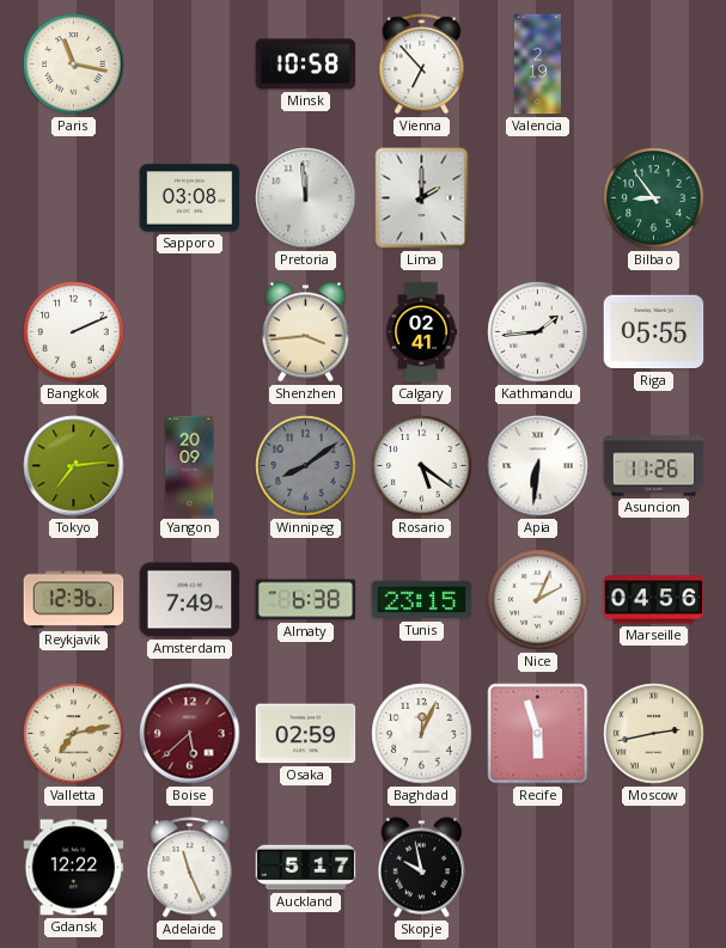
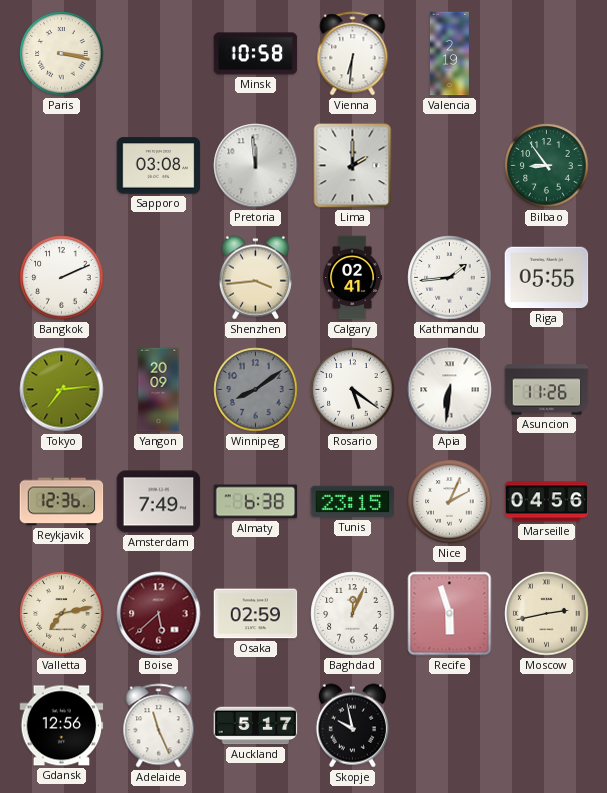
Paris: 11:17 -> 3:17 (62, 54)
Vienna: 6:53 -> 6:31 (353, 54)
Gdansk: 12:22 -> 12:56 (62, 726)
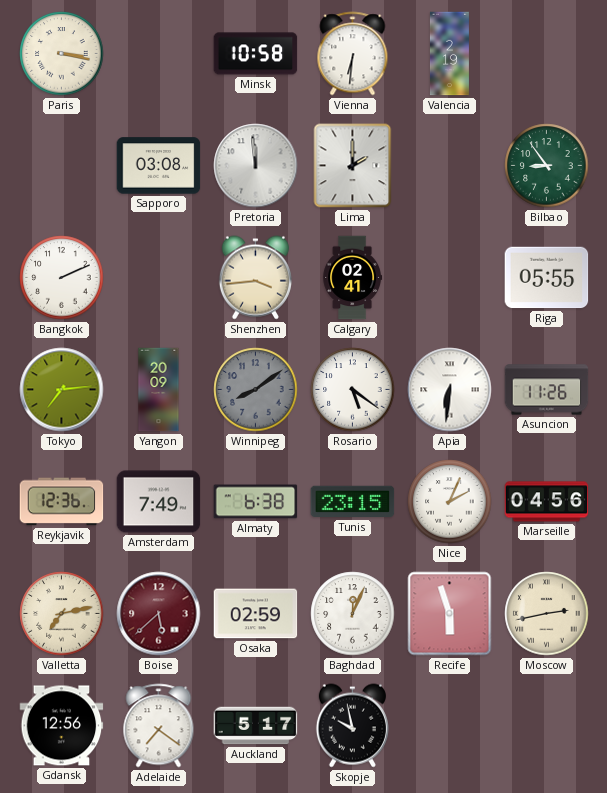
Kathmandu: 1:44 -> none (450, 278)
Adelaide: 11:26 -> 7:21 (159, 726)
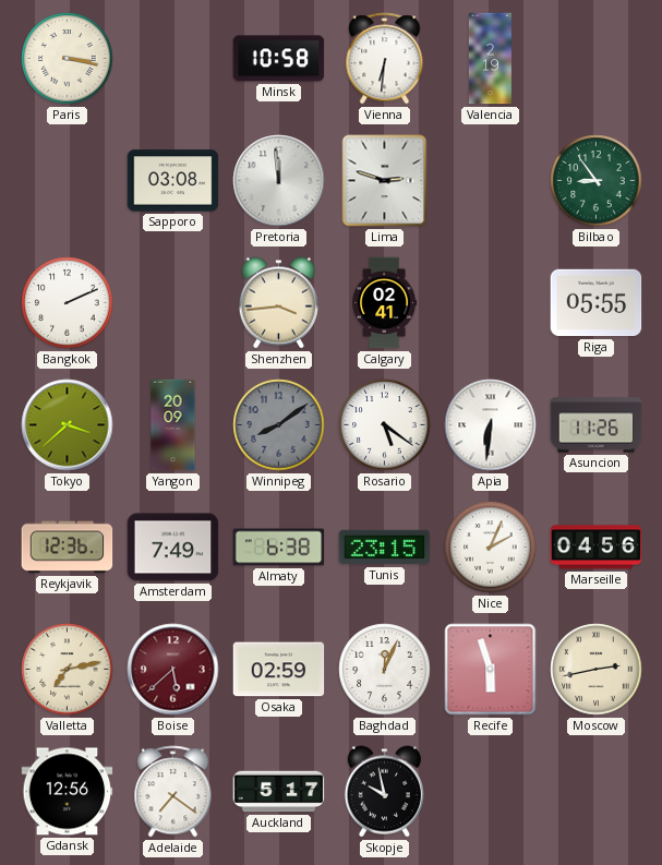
Lima: 2:00 -> 2:48 (385, 181)
Tokyo: 7:14 -> 3:38 (68, 425)
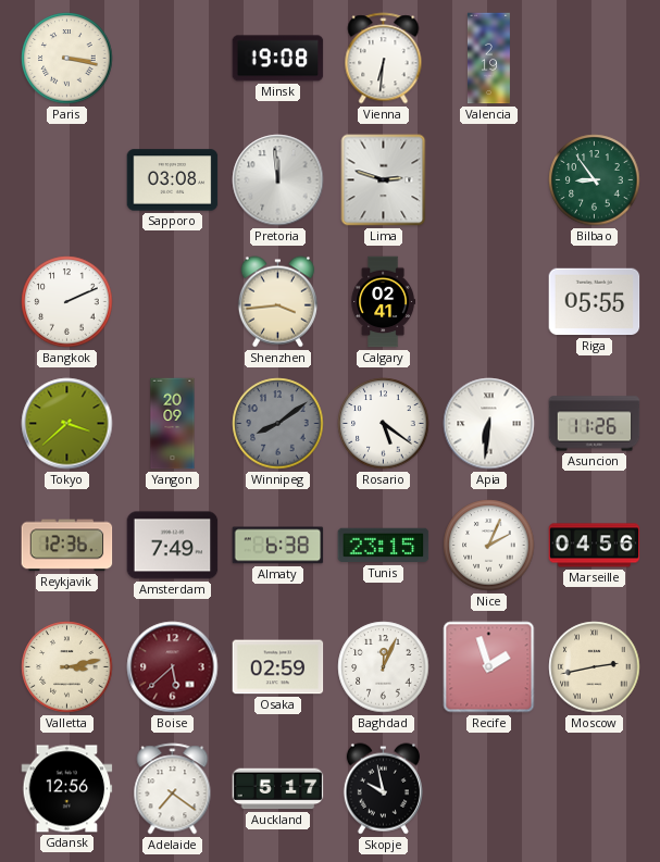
Minsk: 10:58 -> 19:08 (278, 59)
Valletta: 7:13 -> 3:13 (67, 667)
Recife: 5:57 -> 1:57 (489, 667)
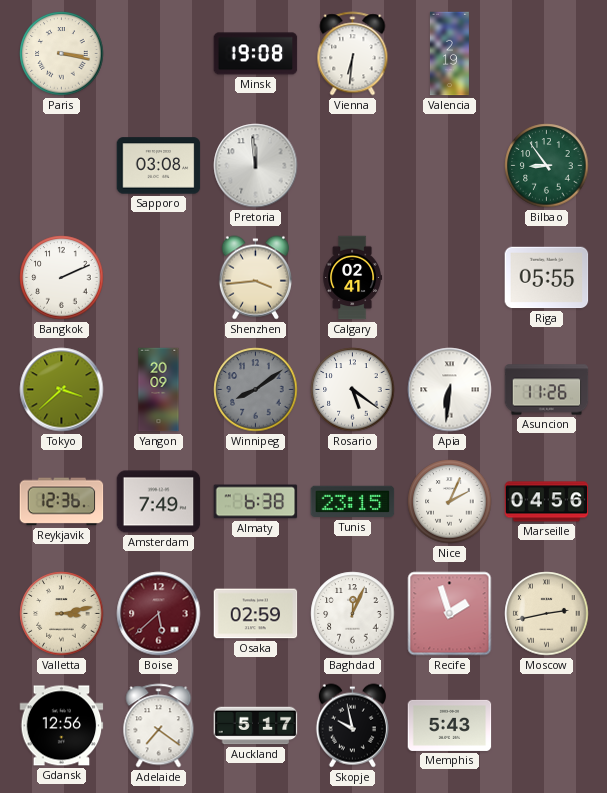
Lima: 2:48 -> none (384, 180)
Memphis: none -> 5:43 (450, 725)
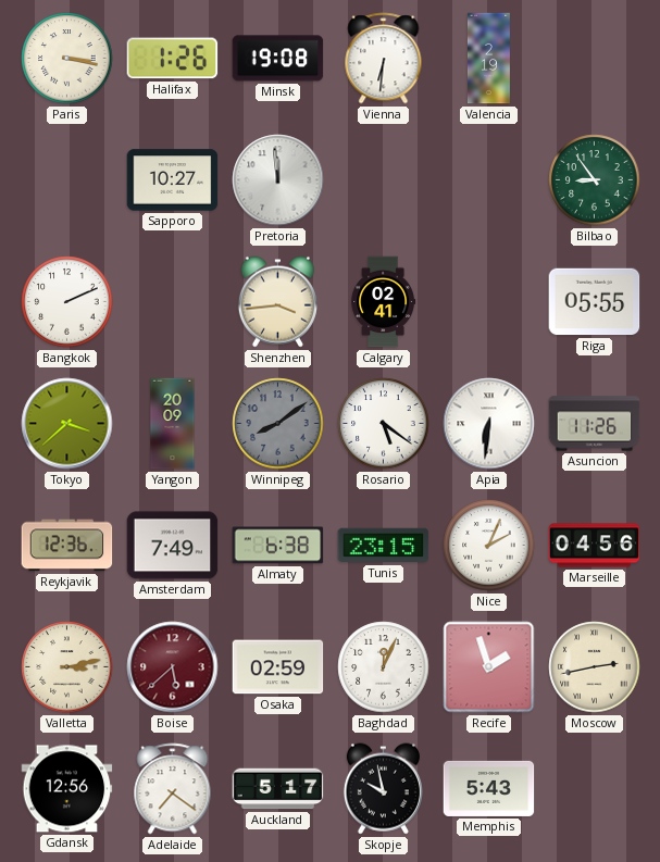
Halifax: none -> 1:26 (173, 59)
Sapporo: 03:08 -> 10:27 (173, 180)
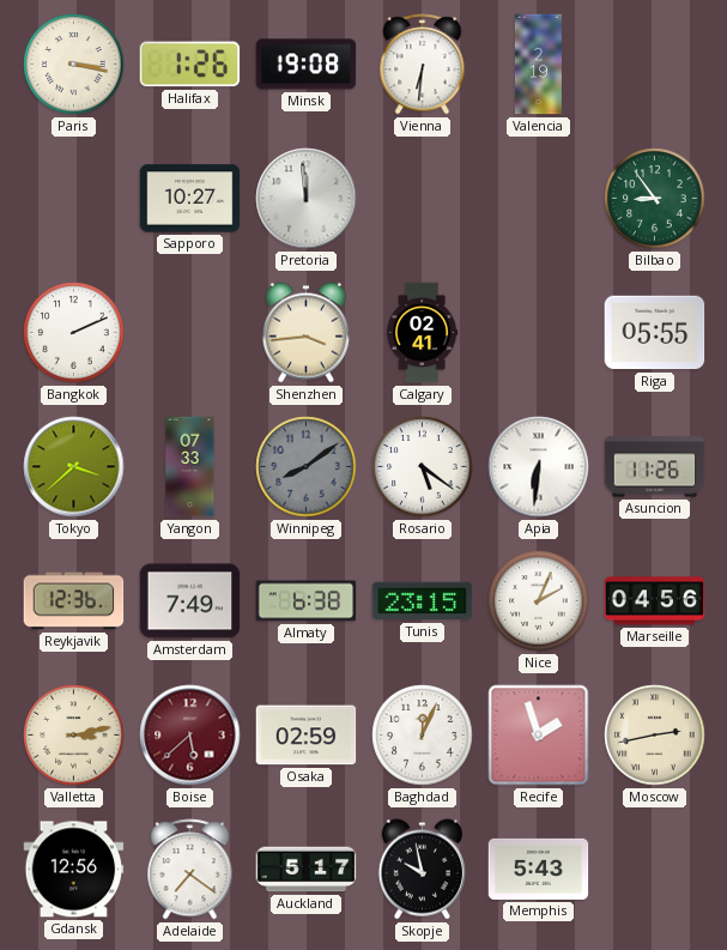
Yangon: 20:09 -> 07:33 (190, 467)
